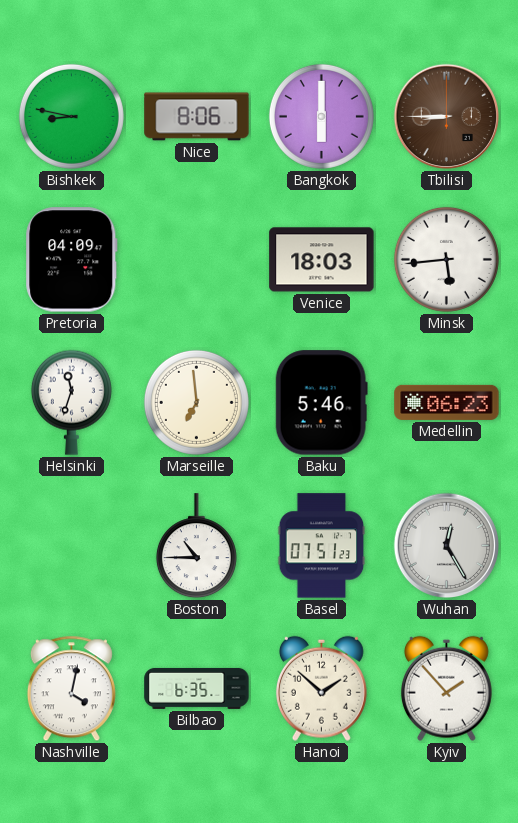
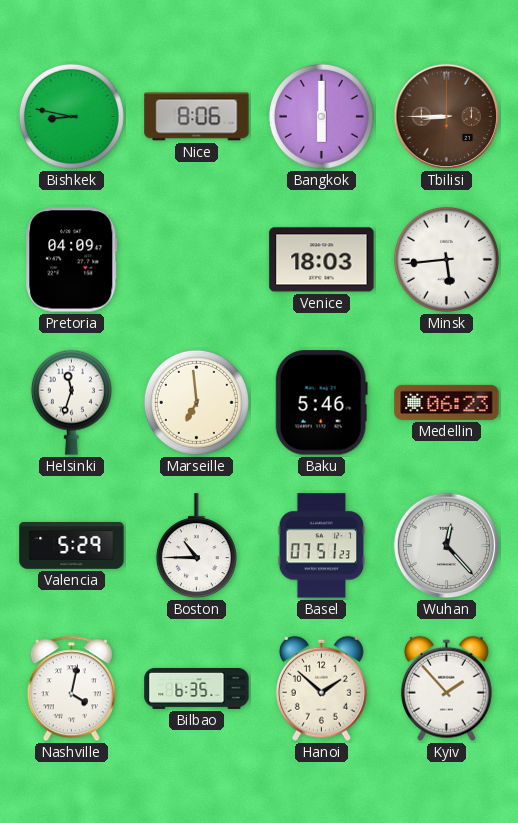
Valencia: none -> 5:29 (72, 546)
Wuhan: 12:25 -> 12:23 (447, 546)
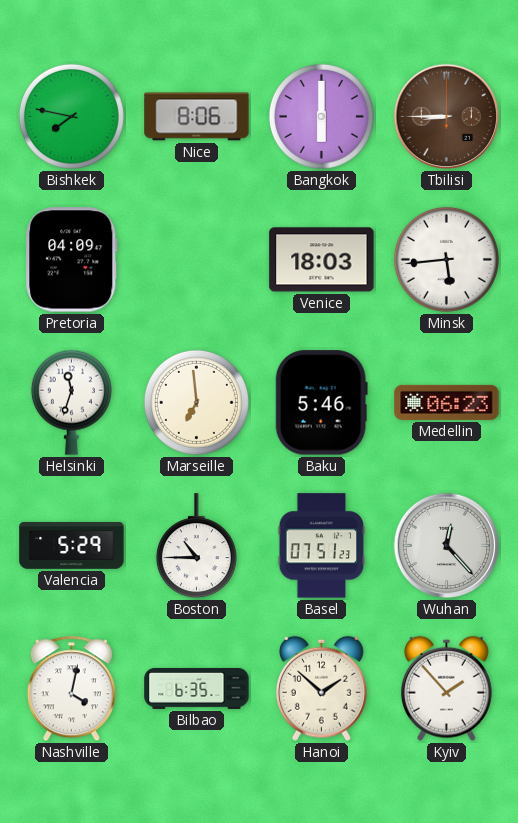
Bishkek: 8:47 -> 7:47 (71, 116)
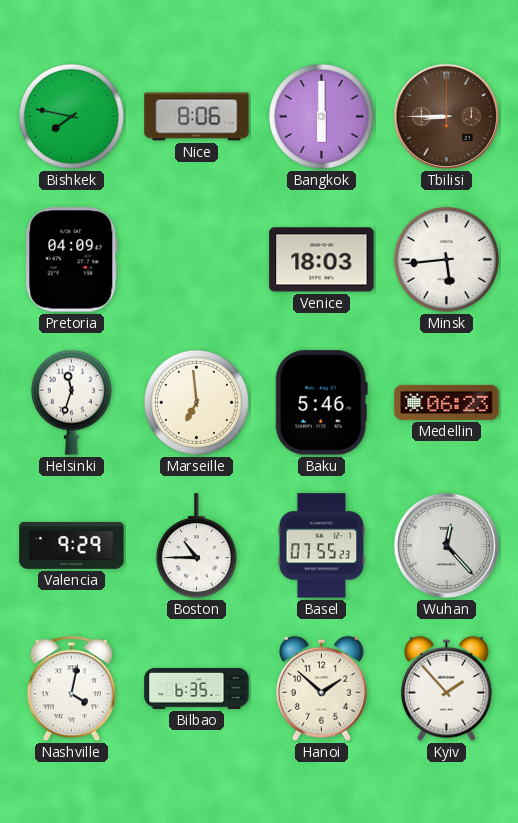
Valencia: 5:29 -> 9:29 (72, 546)
Basel: 07:51 -> 07:55 (322, 546)
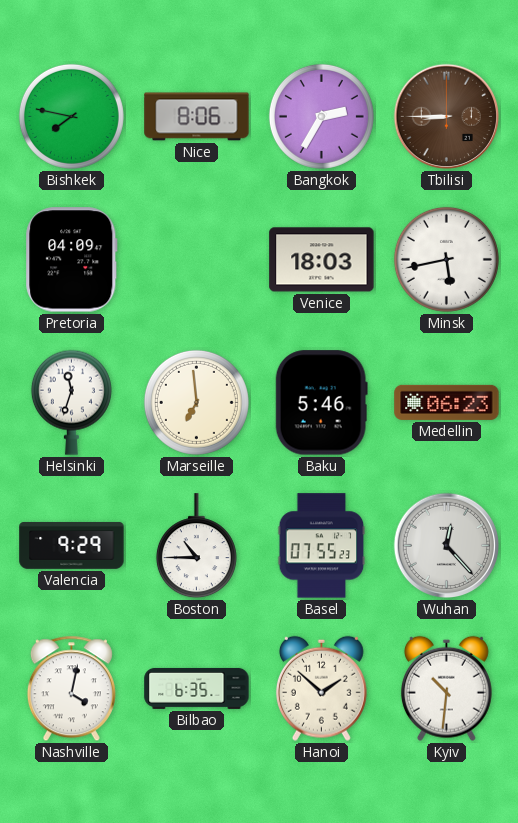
Bangkok: 6:00 -> 2:35 (321, 116)
Minsk: 5:44 -> 5:43 (446, 259)
Kyiv: 1:53 -> 10:31 (446, 688)
